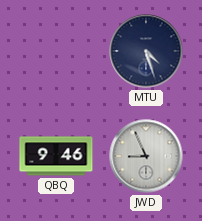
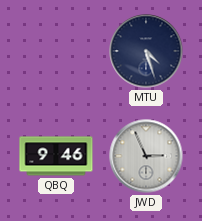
JWD: 8:56 -> 2:56 (146, 156)
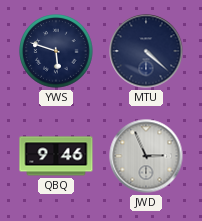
YWS: none -> 5:48 (56, 51)
MTU: 4:27 -> 4:22 (146, 51)
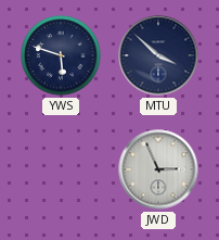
MTU: 4:22 -> 3:52 (158, 55)
QBQ: 9:46 -> none (56, 156)
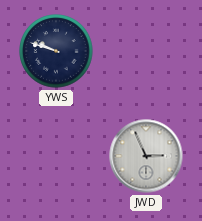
YWS: 5:48 -> 9:48 (56, 51)
MTU: 3:52 -> none (158, 55)
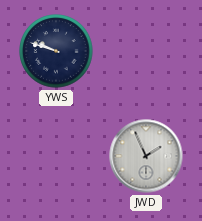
JWD: 2:56 -> 1:56 (146, 156)
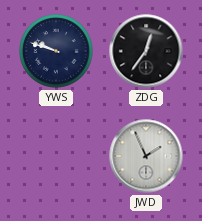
ZDG: none -> 12:36 (146, 51)
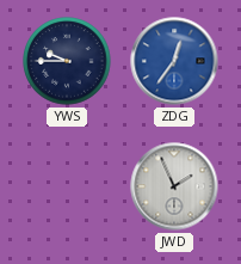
YWS: 9:48 -> 9:45 (67, 61)
ZDG dial: black -> blue (174, 61)
